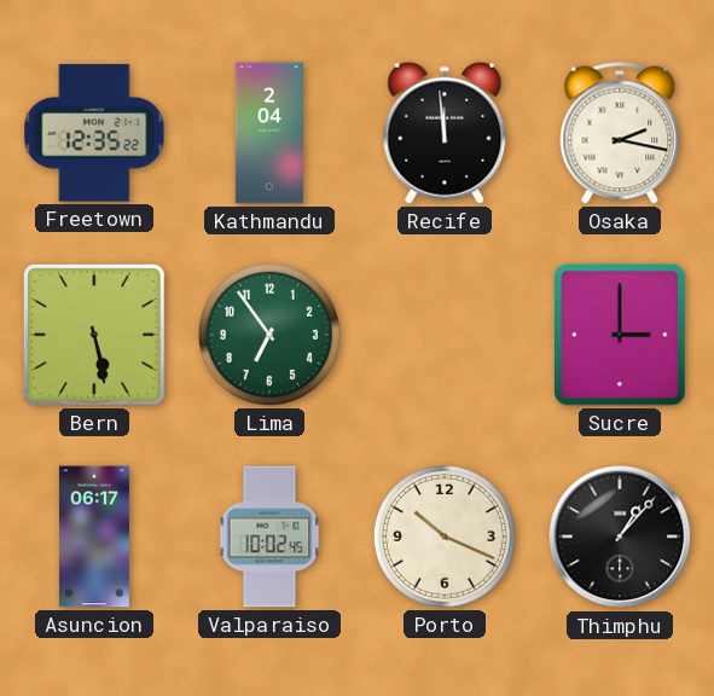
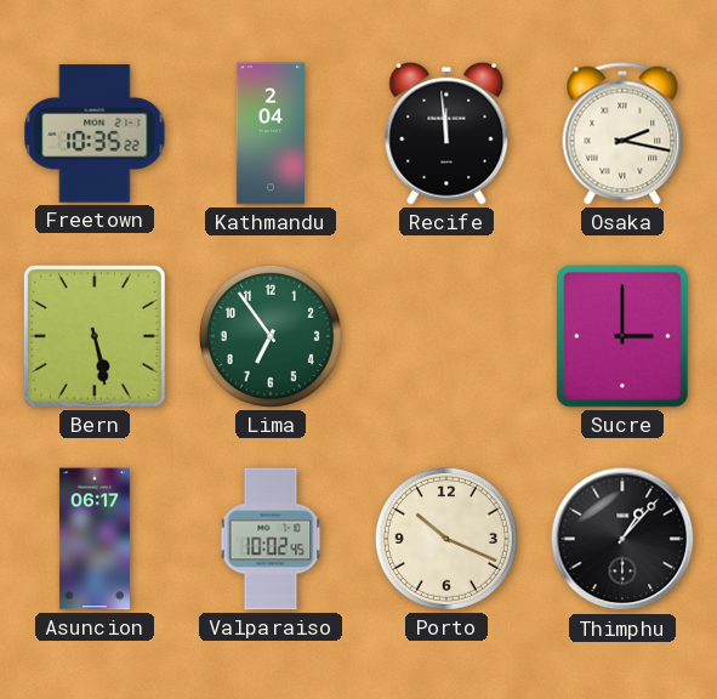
Freetown: 12:35 -> 10:35 (95, 133)
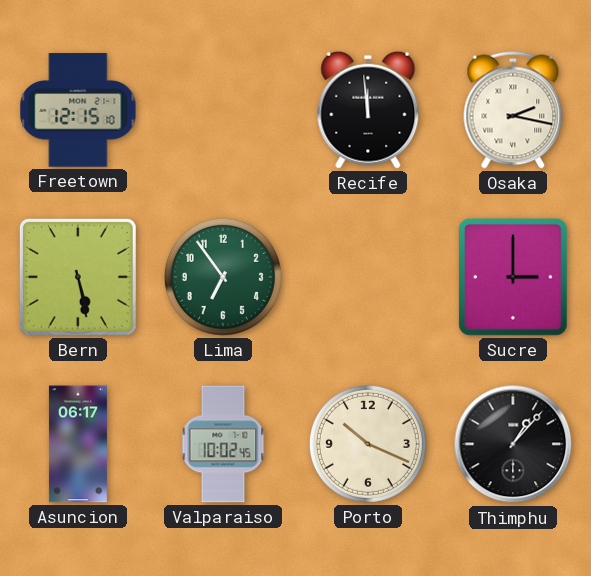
Freetown: 10:35 -> 12:15 (78, 110)
Kathmandu: 2:04 -> none (271, 133)
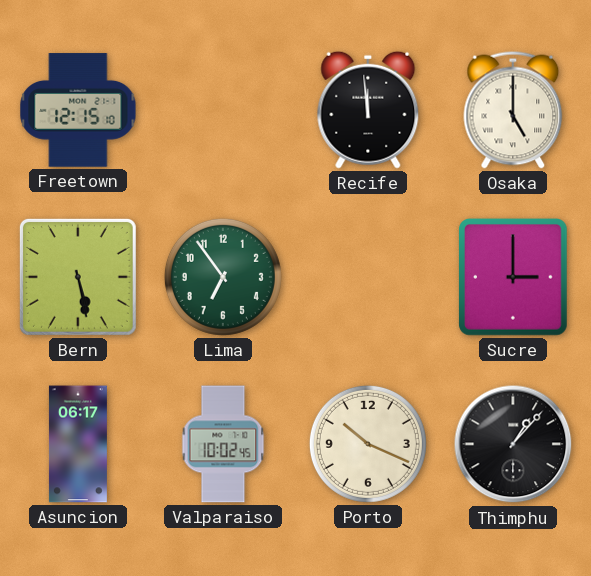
Osaka: 2:17 -> 5:00 (513, 110)
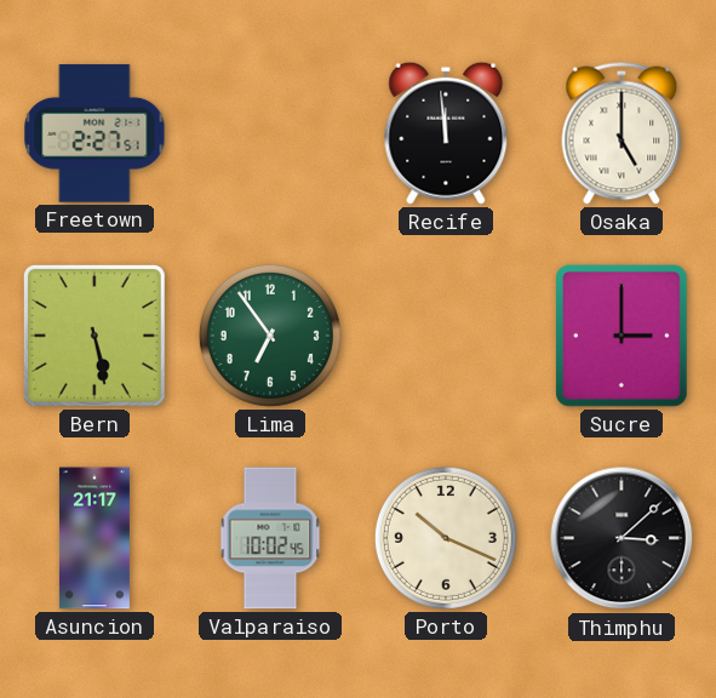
Freetown: 12:15 -> 2:27 (94, 133)
Asuncion: 06:17 -> 21:17 (94, 538)
Thimphu: 1:07 -> 3:08 (622, 538)
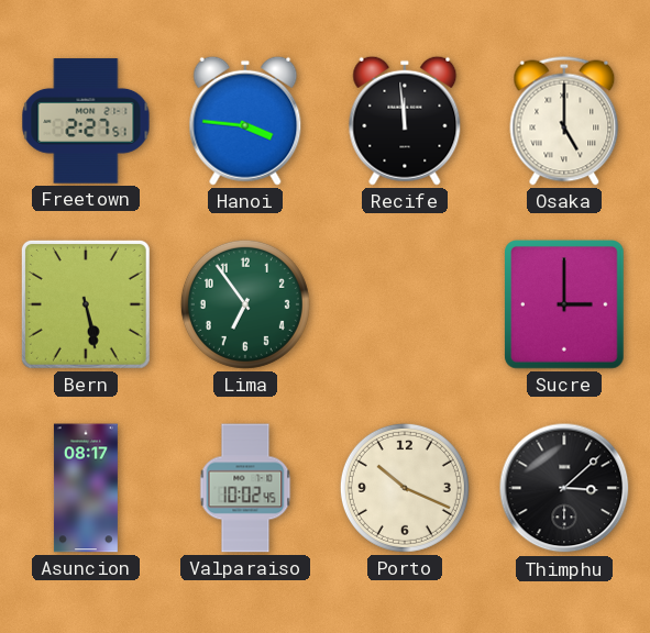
Hanoi: none -> 3:46 (245, 121)
Asuncion: 21:17 -> 08:17 (86, 488)
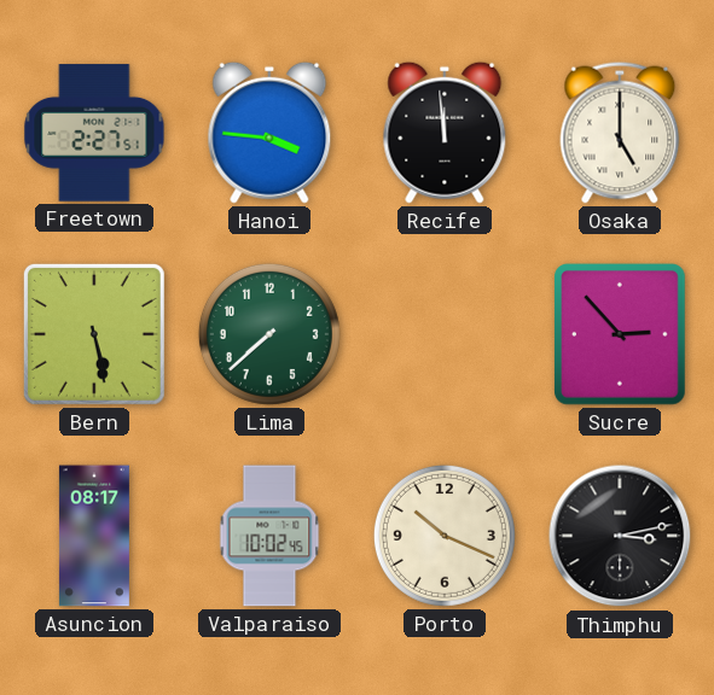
Lima: 6:54 -> 7:38 (269, 334)
Sucre: 3:00 -> 2:53 (621, 334)
Thimphu: 3:08 -> 3:13 (620, 536)
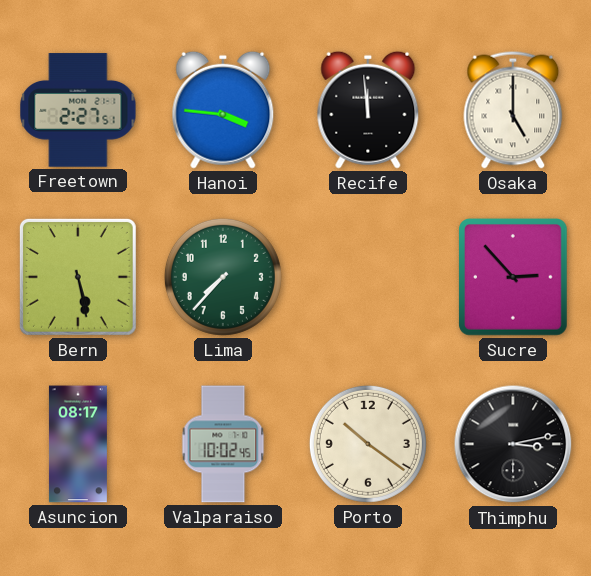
Lima: 7:38 -> 7:37 (223, 277)
Porto: 10:19 -> 10:21 (368, 444)
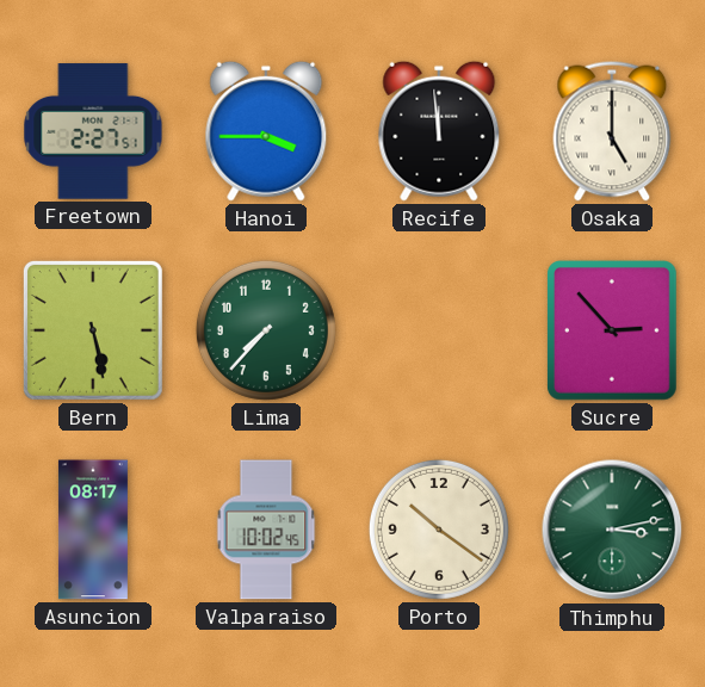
Hanoi: 3:46 -> 3:45 (266, 131)
Thimphu dial: black -> green (612, 530)
